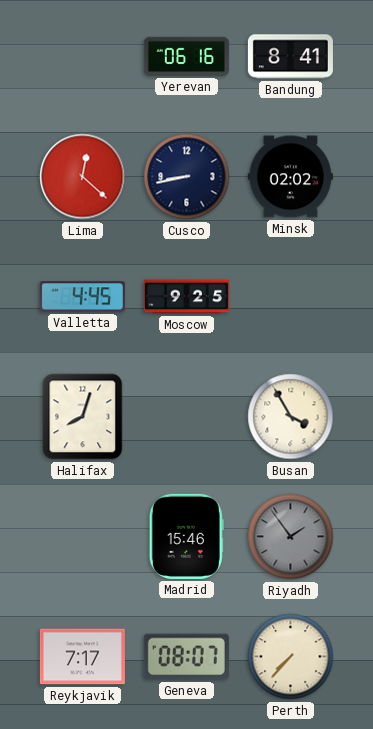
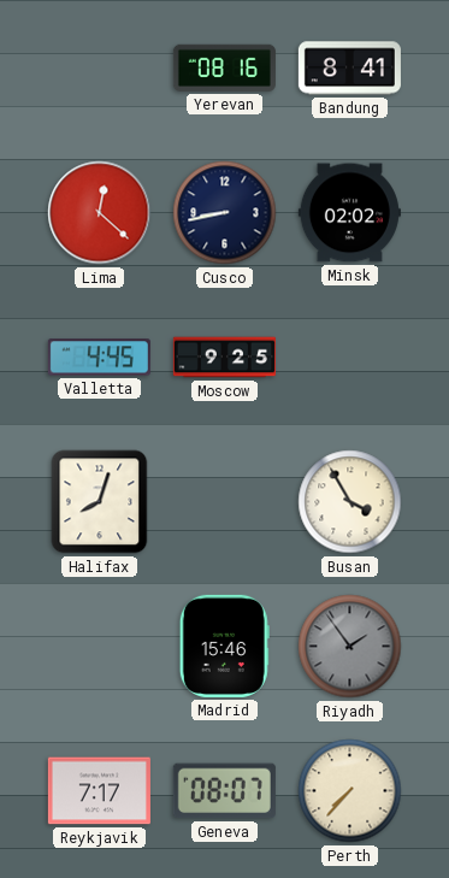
Yerevan: 06:16 -> 08:16 (224, 67)
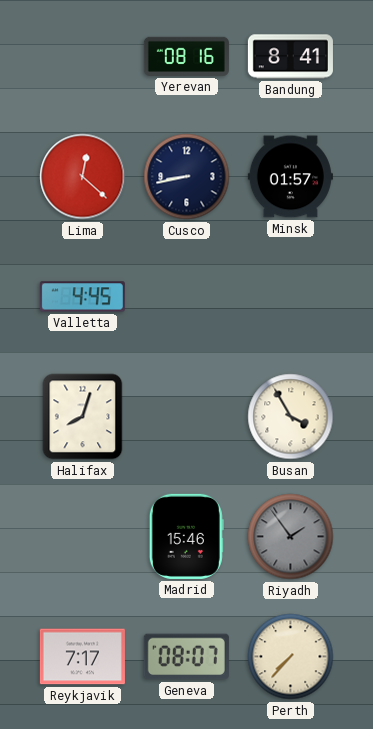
Minsk: 02:02 -> 01:57 (290, 177)
Moscow: 9:25 -> none (224, 358)
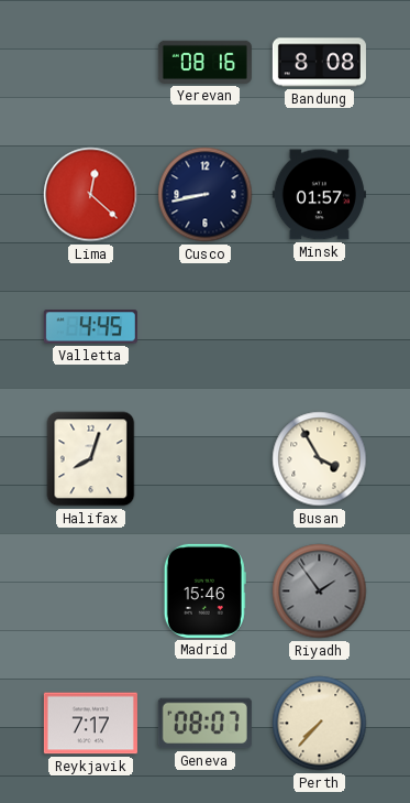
Bandung: 8:41 -> 8:08 (319, 63)
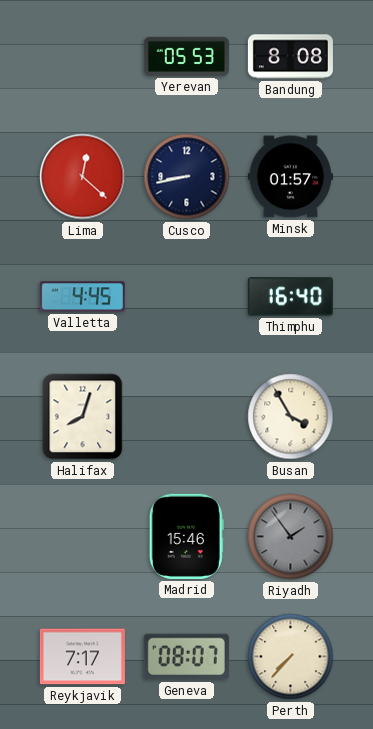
Yerevan: 08:16 -> 05:53 (186, 56)
Thimphu: none -> 16:40 (290, 297)
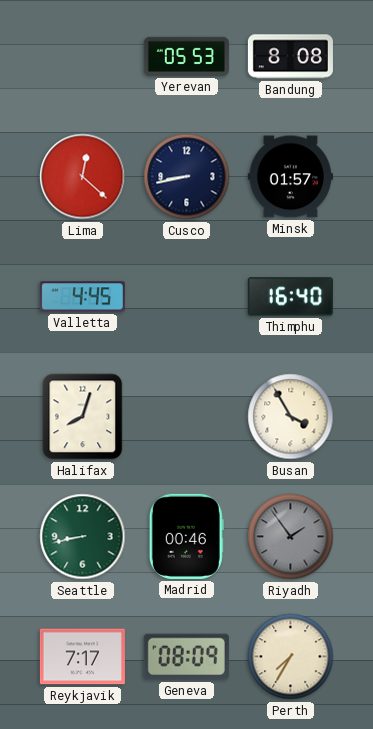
Seattle: none -> 8:43 (83, 537)
Madrid: 15:46 -> 00:46 (186, 536)
Geneva: 08:07 -> 08:09 (186, 657)
Perth: 7:37 -> 7:35 (291, 657)
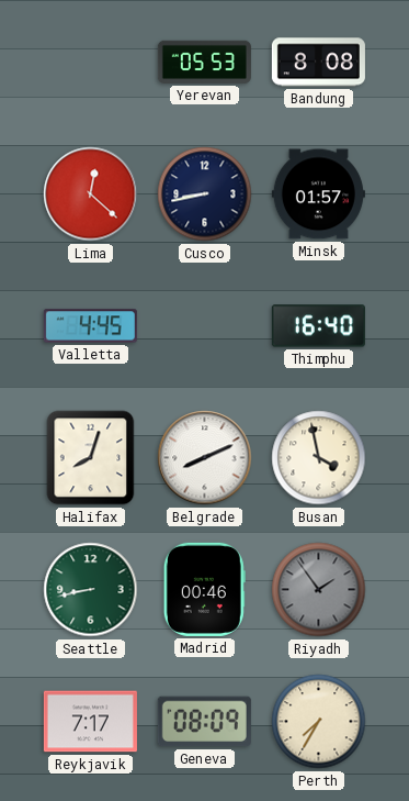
Belgrade: none -> 8:11 (205, 458)
Busan: 3:55 -> 3:58 (319, 458)
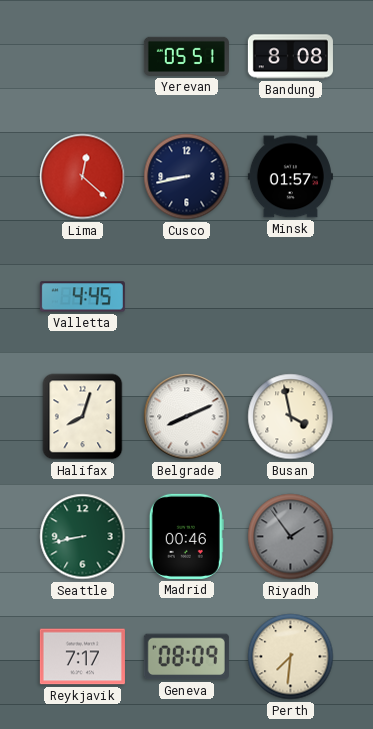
Yerevan: 05:53 -> 05:51 (186, 56)
Thimphu: 16:40 -> none (318, 326)
Perth: 7:35 -> 7:31 (291, 657)
